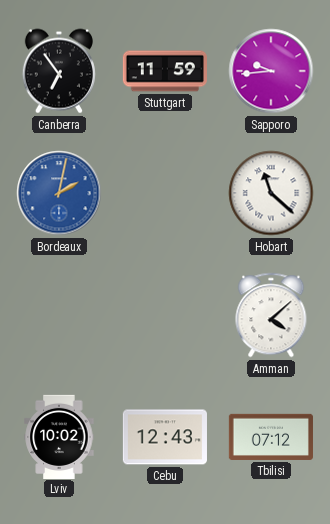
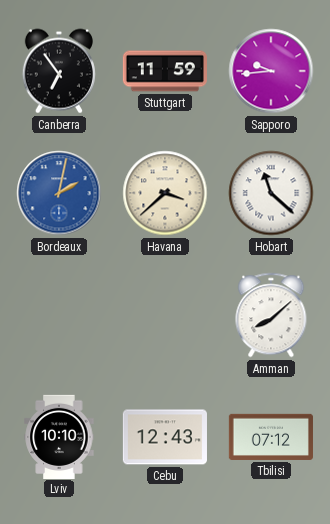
Havana: none -> 3:38 (165, 193)
Amman: 4:08 -> 8:08 (271, 315)
Lviv: 10:02 -> 10:10 (59, 436)
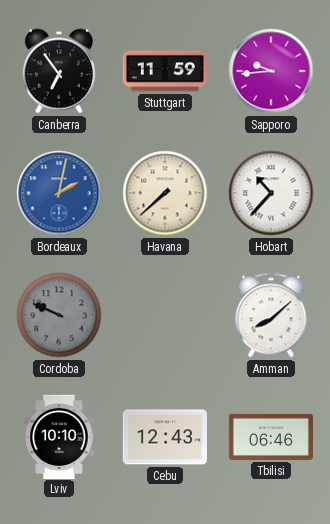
Havana: 3:38 -> 7:38 (165, 193)
Hobart: 11:22 -> 10:37 (271, 193)
Cordoba: none -> 9:49 (59, 315)
Tbilisi: 07:12 -> 06:46 (271, 437)
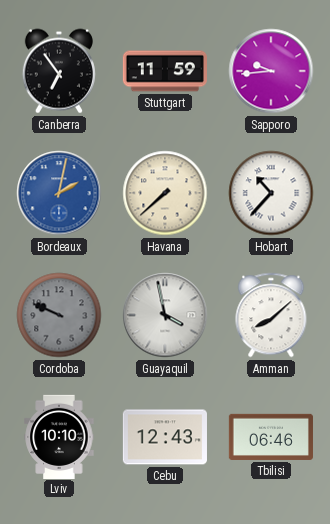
Guayaquil: none -> 3:58 (165, 315)
